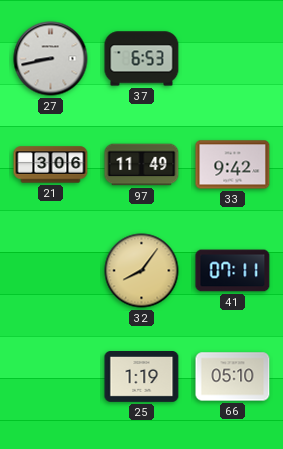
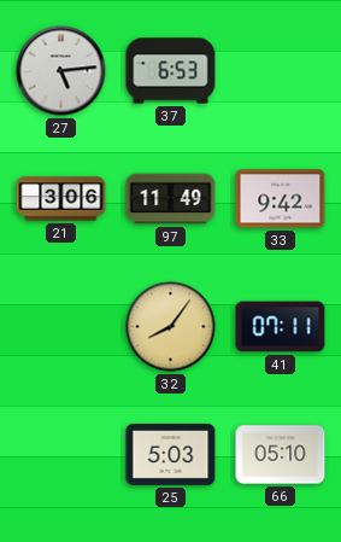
27: 8:43 -> 5:14 (61, 71)
25: 1:19 -> 5:03 (171, 455)
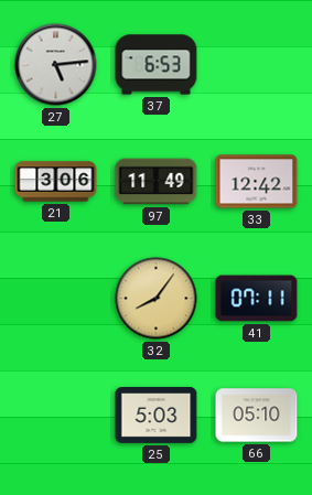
33: 9:42 -> 12:42 (257, 182)
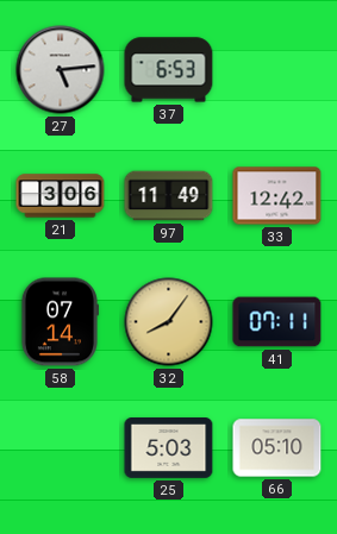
58: none -> 07:14 (60, 322)
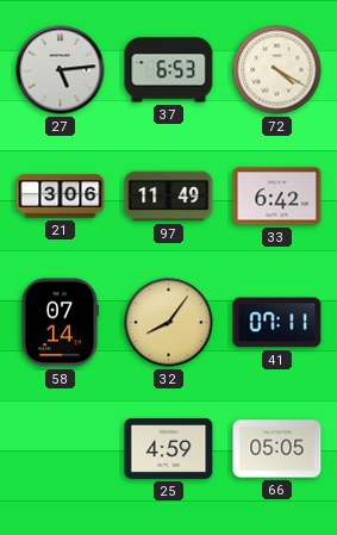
72: none -> 4:20 (277, 70)
33: 12:42 -> 6:42 (277, 197)
25: 5:03 -> 4:59 (169, 449)
66: 05:10 -> 05:05 (277, 449)
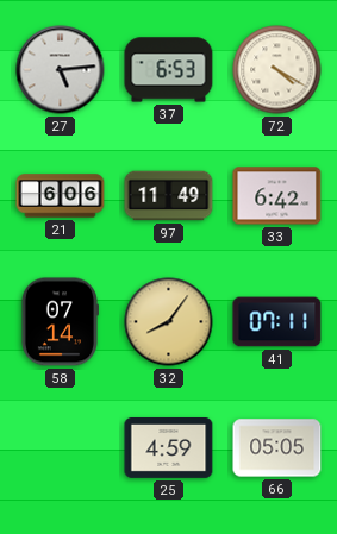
21: 3:06 -> 6:06 (61, 196)
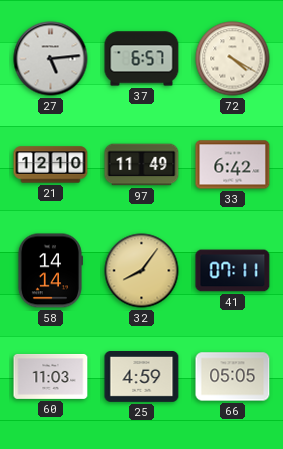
37: 6:53 -> 6:57 (142, 59)
21: 6:06 -> 12:10 (51, 165)
58: 07:14 -> 14:14 (50, 271)
60: none -> 11:03 (51, 376)
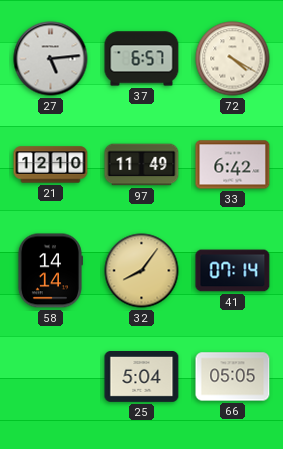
41: 07:11 -> 07:14 (233, 271)
60: 11:03 -> none (51, 376)
25: 4:59 -> 5:04 (142, 377)
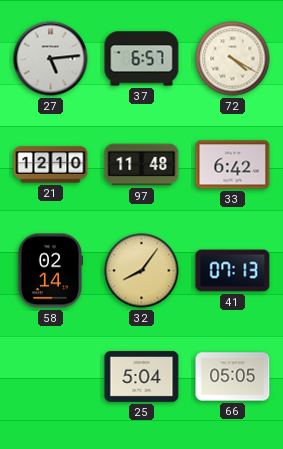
97: 11:49 -> 11:48 (142, 165)
58: 14:14 -> 02:14 (50, 271)
41: 07:14 -> 07:13 (233, 271)
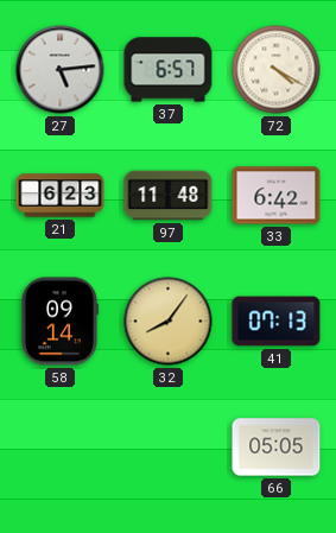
21: 12:10 -> 6:23 (61, 196)
58: 02:14 -> 09:14 (59, 322)
25: 5:04 -> none (142, 377)
